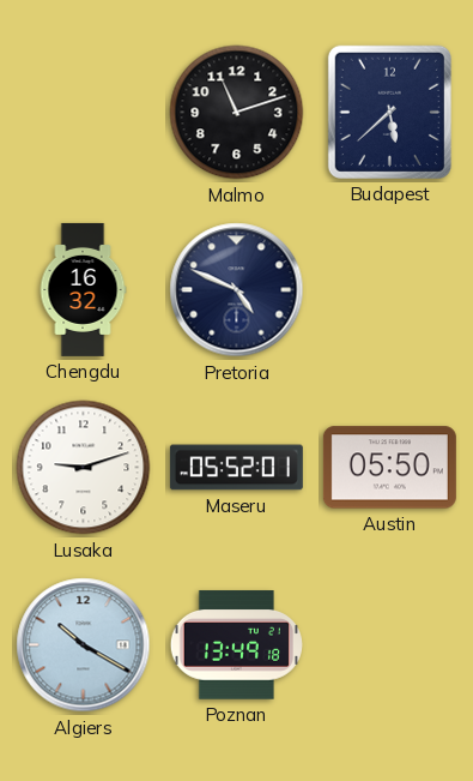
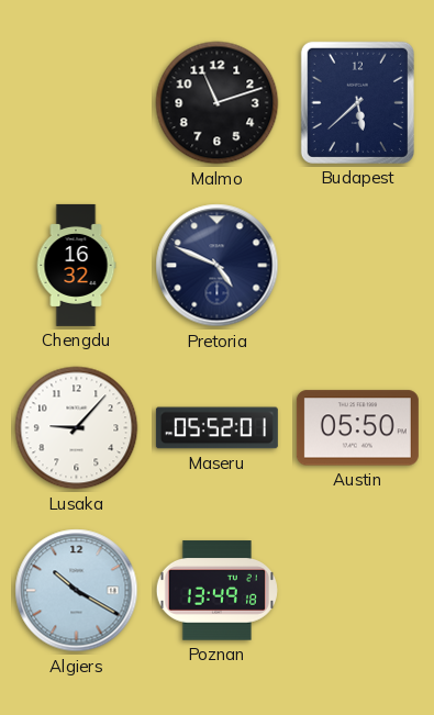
Lusaka: 9:12 -> 9:07 (77, 428)
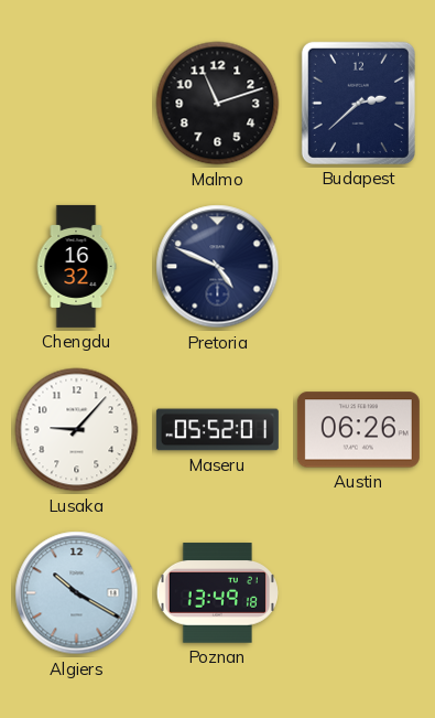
Budapest: 5:38 -> 2:38 (358, 103)
Austin: 05:50 -> 06:26 (358, 430)
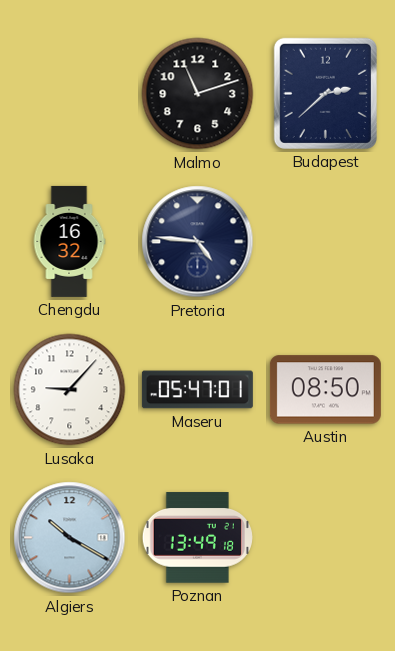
Pretoria: 4:49 -> 4:46 (198, 242)
Maseru: 05:52 -> 05:47 (197, 390)
Austin: 06:26 -> 08:50 (325, 390)
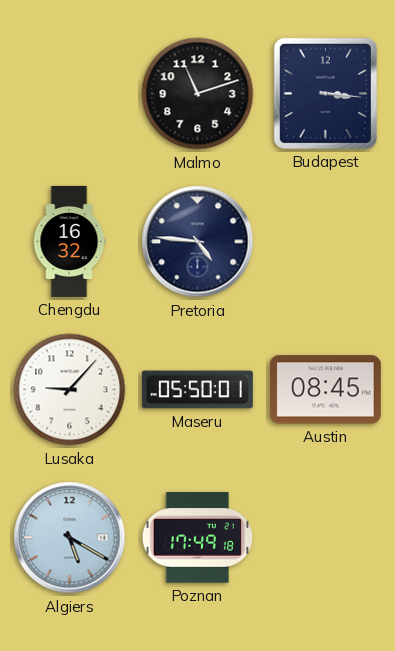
Budapest: 2:38 -> 3:16 (325, 93)
Maseru: 05:47 -> 05:50 (197, 390)
Austin: 08:50 -> 08:45 (325, 390)
Algiers: 10:20 -> 5:20 (70, 538)
Poznan: 13:49 -> 17:49 (197, 538)
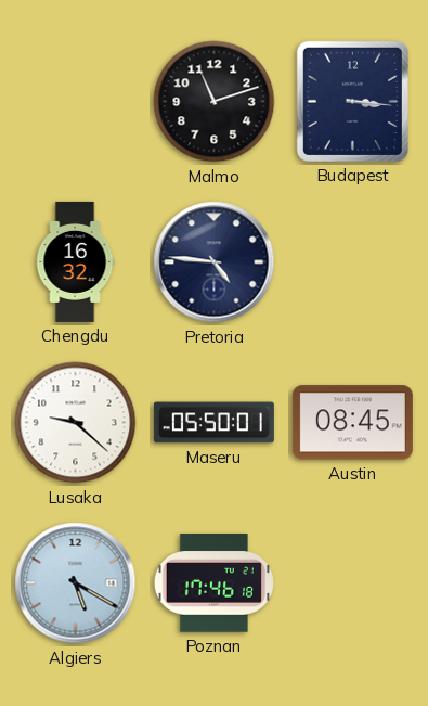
Lusaka: 9:07 -> 9:22 (76, 423)
Poznan: 17:49 -> 17:46 (213, 583)
